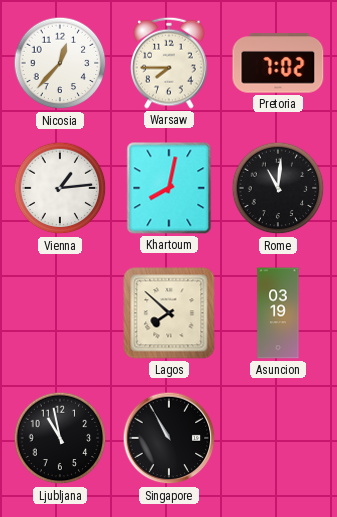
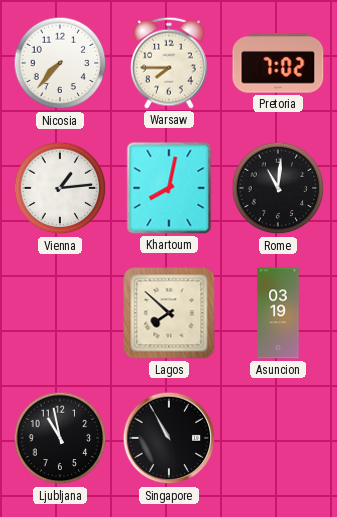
Nicosia: 12:37 -> 7:37 (60, 63)
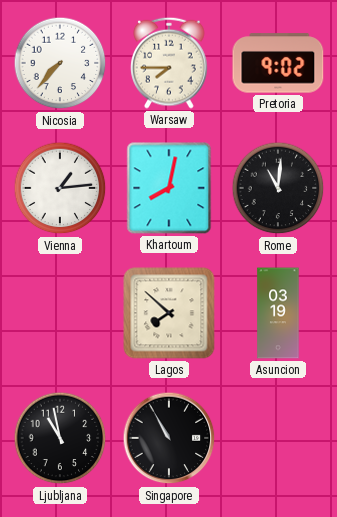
Pretoria: 7:02 -> 9:02 (278, 63)
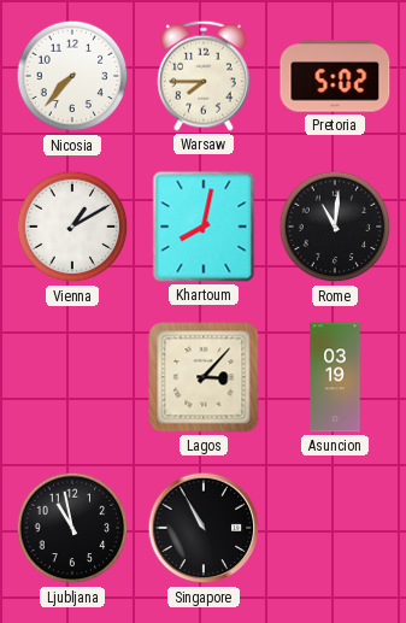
Pretoria: 9:02 -> 5:02 (335, 76)
Vienna: 1:14 -> 1:10 (72, 227)
Lagos: 7:52 -> 3:07 (204, 377)
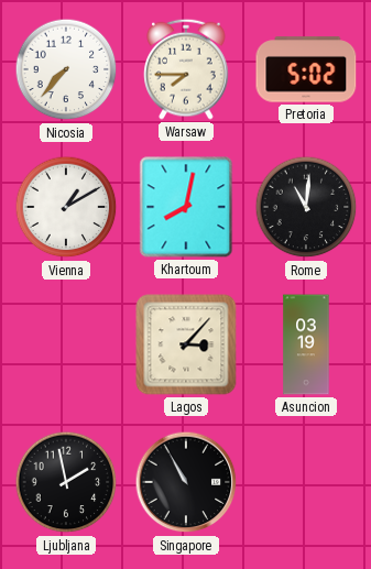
Ljubljana: 10:58 -> 1:58 (66, 482)
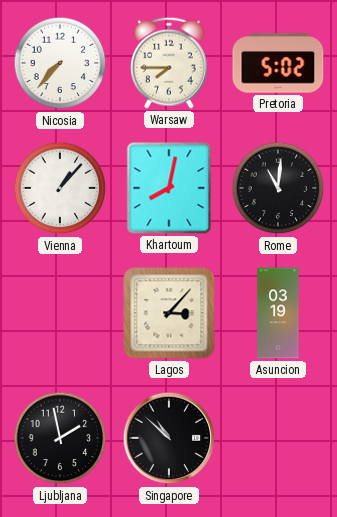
Vienna: 1:10 -> 1:07 (60, 188)
Singapore: 10:55 -> 10:52 (169, 438)
